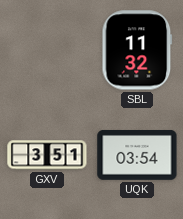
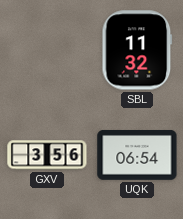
GXV: 3:51 -> 3:56 (47, 155)
UQK: 03:54 -> 06:54 (137, 156)
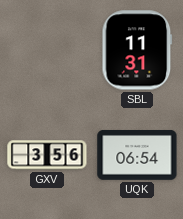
SBL: 11:32 -> 11:31 (137, 50)
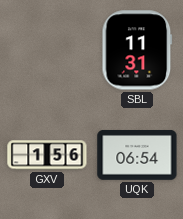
GXV: 3:56 -> 1:56 (47, 155)
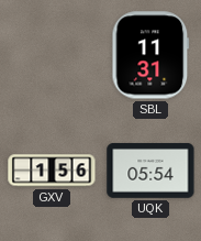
UQK: 06:54 -> 05:54 (150, 172)
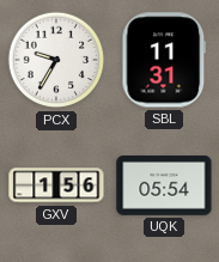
PCX: none -> 9:35 (56, 60)
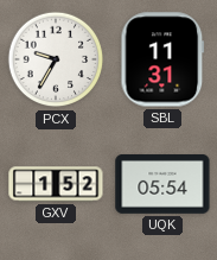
GXV: 1:56 -> 1:52 (56, 184)
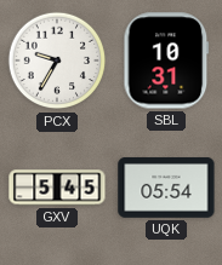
SBL: 11:31 -> 10:31 (166, 61)
GXV: 1:52 -> 5:45 (57, 188)
